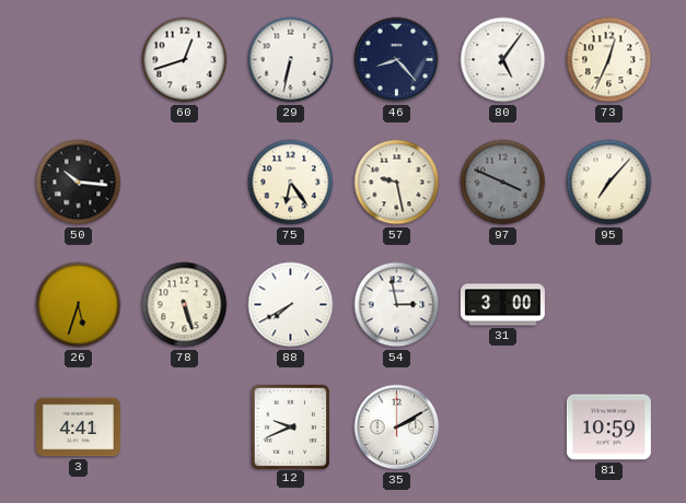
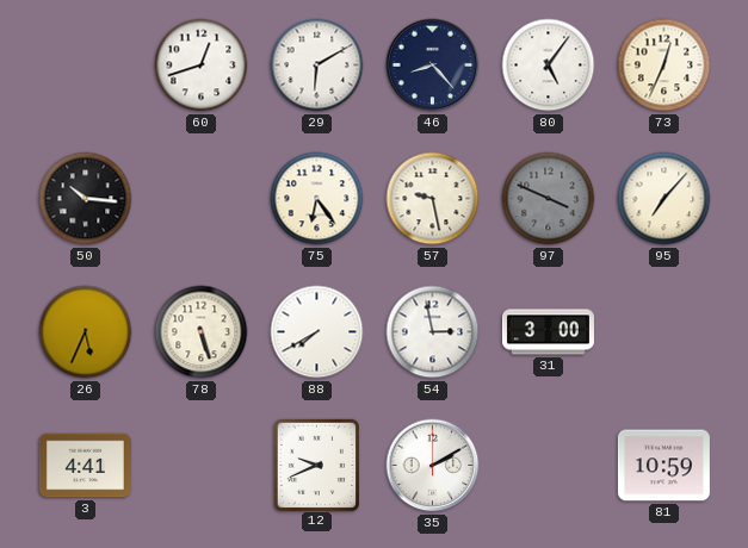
29: 6:32 -> 6:10 (317, 66)
26: 5:33 -> 5:34 (86, 332)
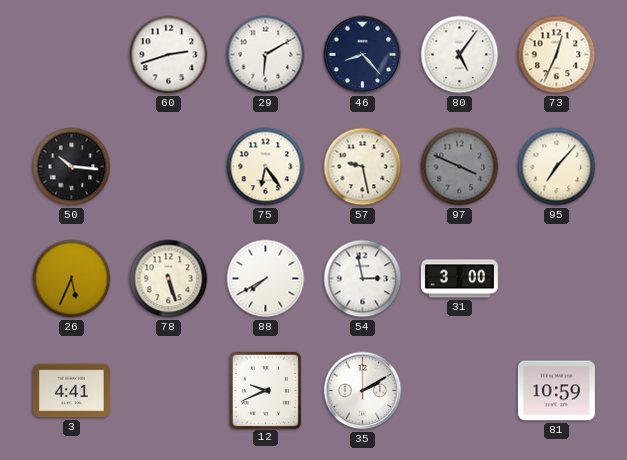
60: 12:42 -> 2:42 (169, 55)
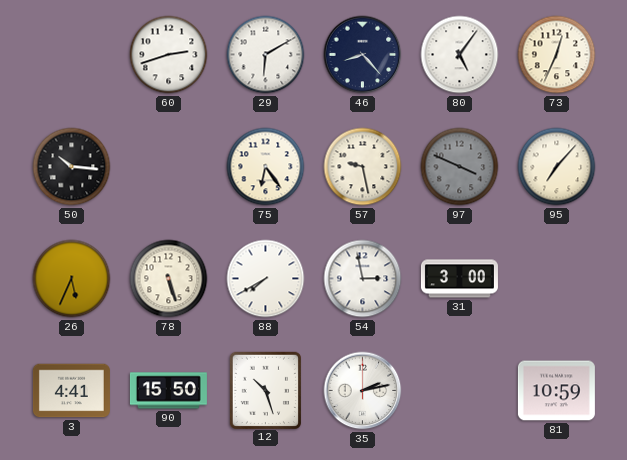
90: none -> 15:50 (168, 391)
12: 9:41 -> 10:27 (265, 390)
35: 2:10 -> 2:13 (363, 391)
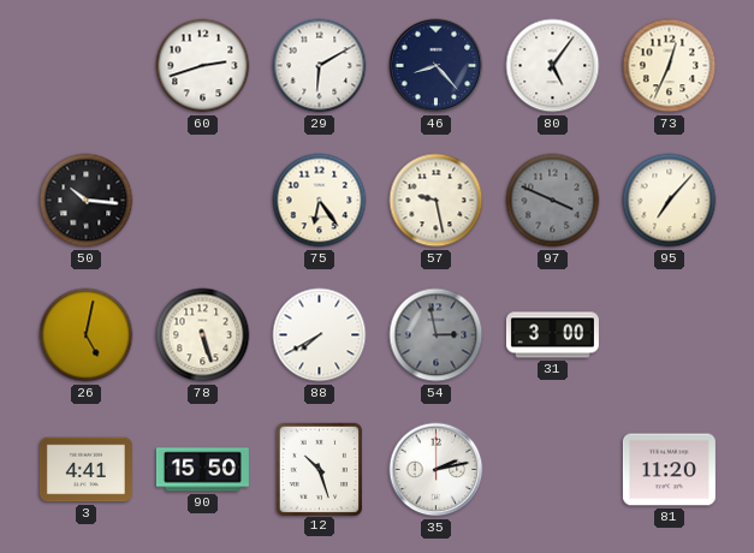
26: 5:34 -> 5:02 (87, 335)
54 dial: white -> grey (437, 335)
81: 10:59 -> 11:20 (669, 470)
